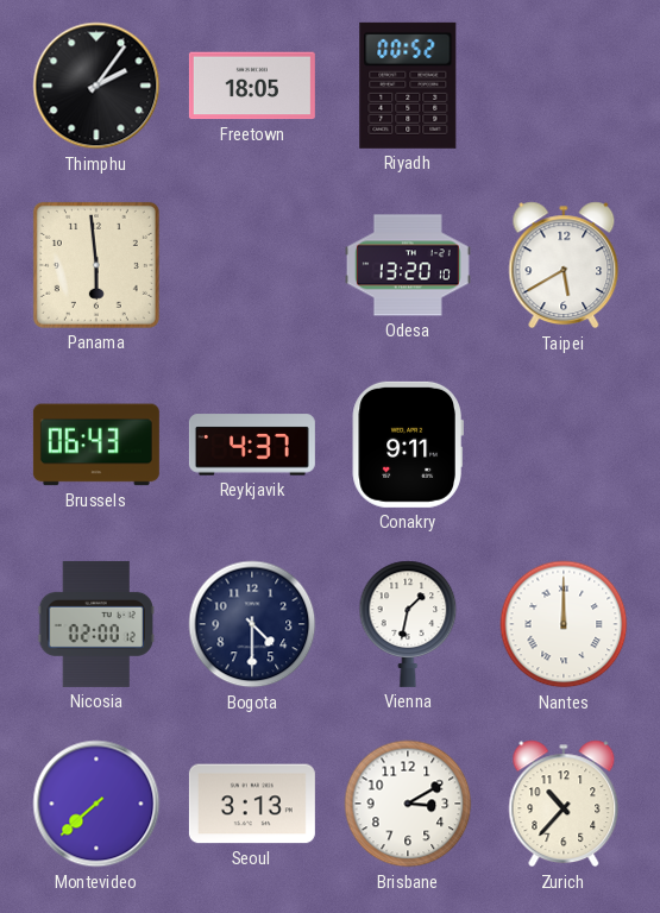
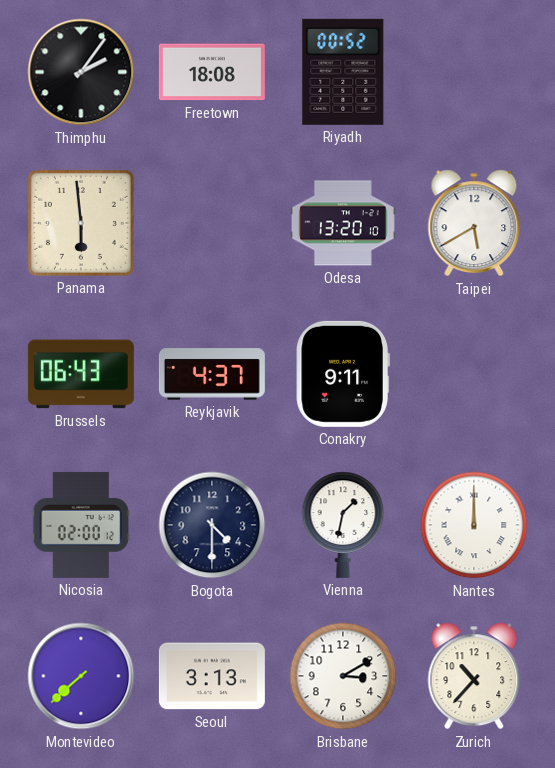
Freetown: 18:05 -> 18:08 (212, 72)
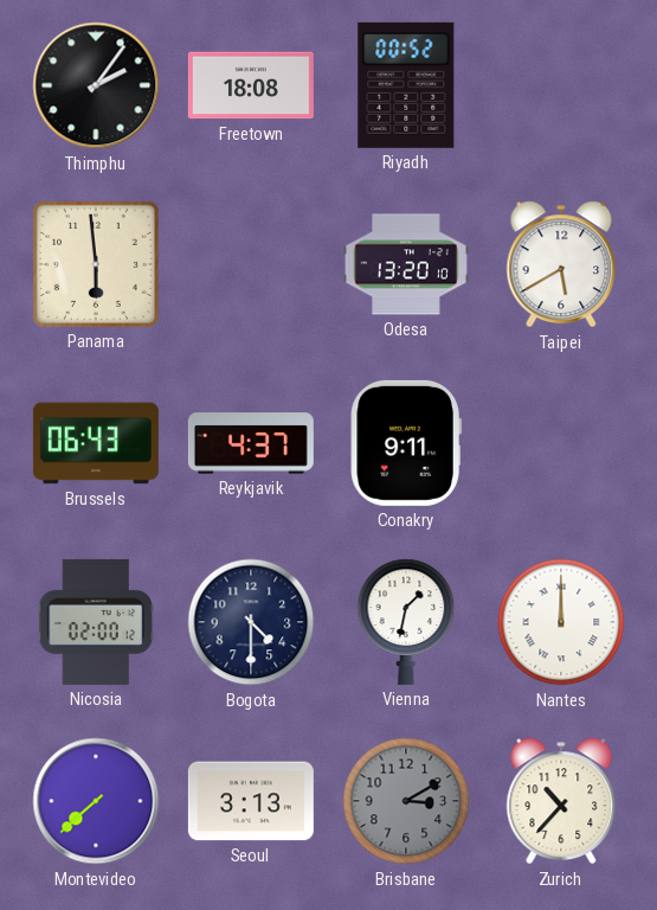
Brisbane dial: white -> grey (406, 801)
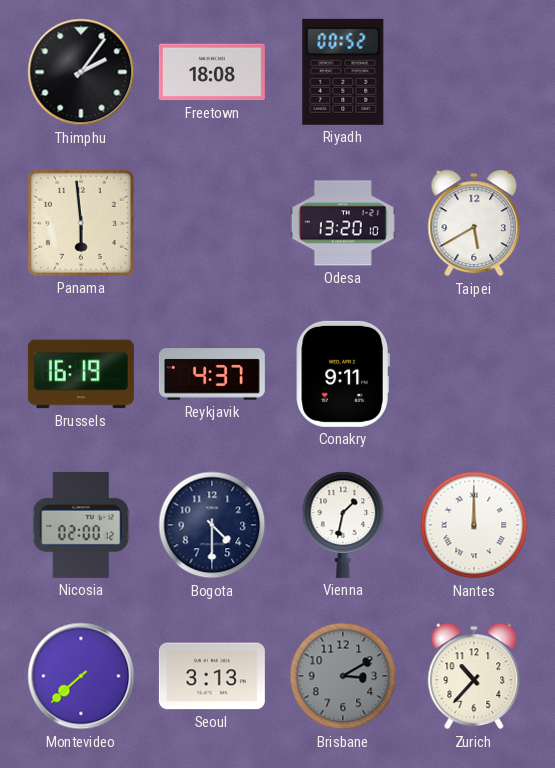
Brussels: 06:43 -> 16:19 (81, 374)
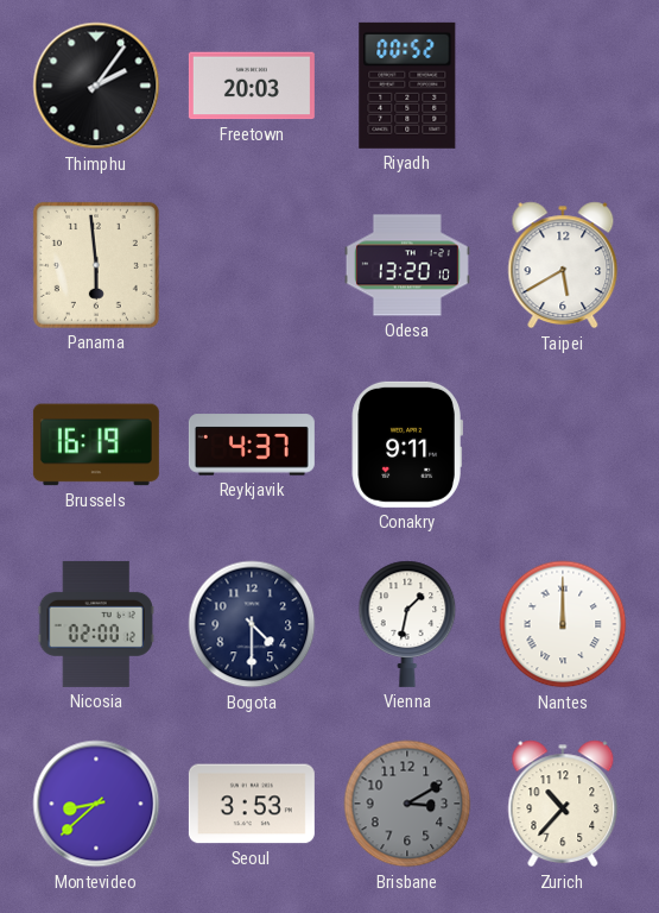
Freetown: 18:08 -> 20:03 (252, 86)
Montevideo: 7:38 -> 8:38 (96, 804)
Seoul: 3:13 -> 3:53 (252, 804)
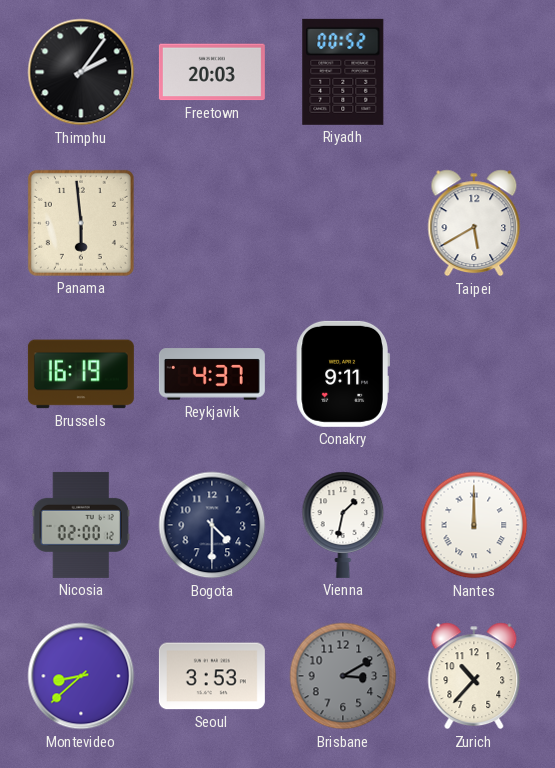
Odesa: 13:20 -> none (407, 265)
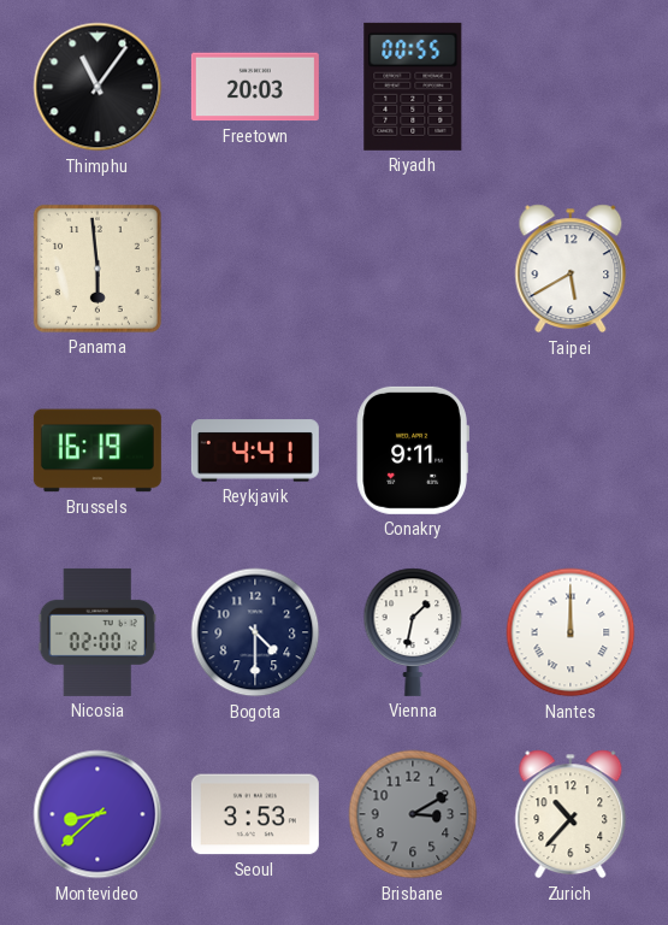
Thimphu: 2:06 -> 11:06 (97, 87)
Riyadh: 00:52 -> 00:55 (413, 87)
Reykjavik: 4:37 -> 4:41 (255, 450)
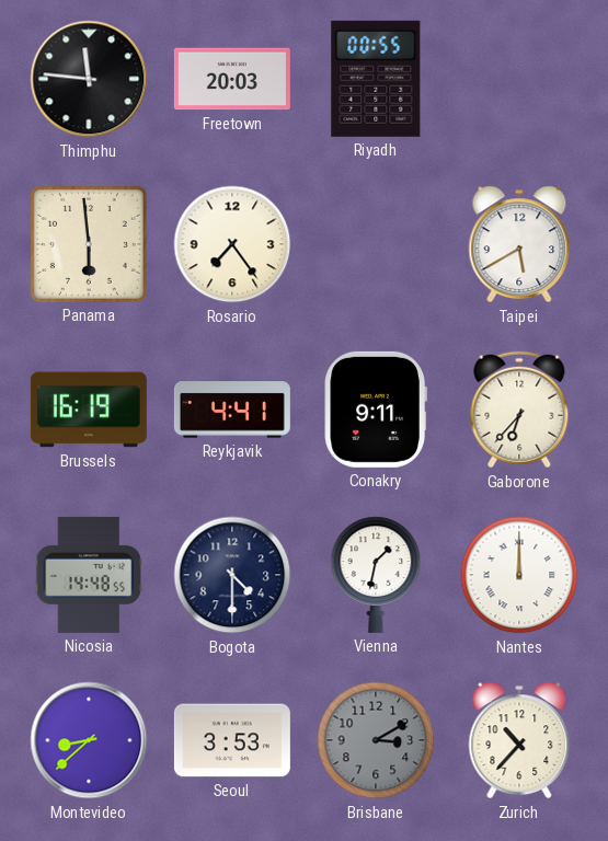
Thimphu: 11:06 -> 11:46 (89, 79)
Rosario: none -> 7:24 (232, 244)
Gaborone: none -> 6:37 (519, 410)
Nicosia: 02:00 -> 14:48 (89, 575)
